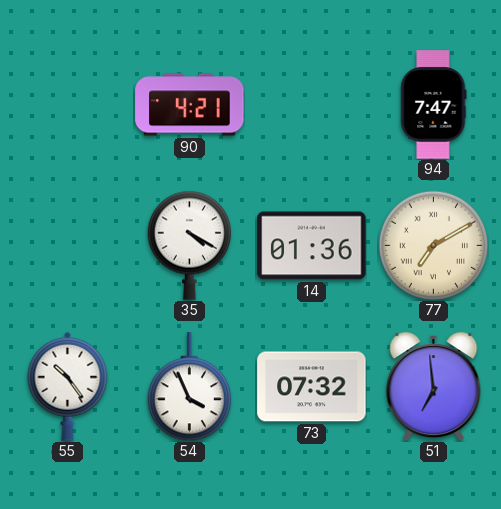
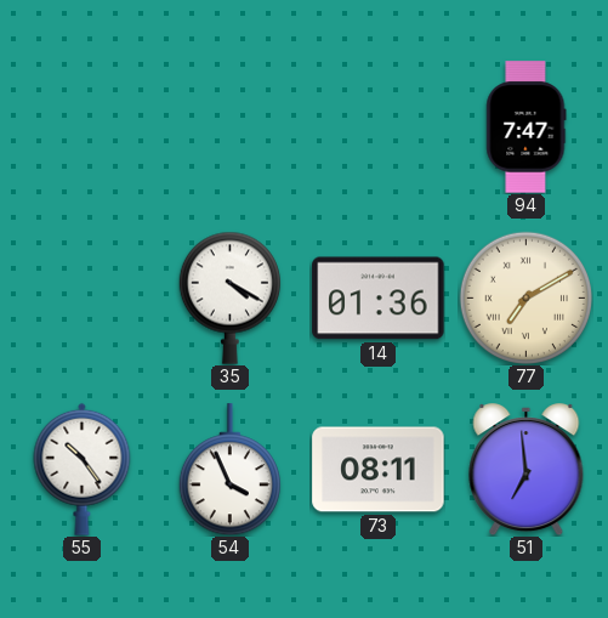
90: 4:21 -> none (190, 105)
73: 07:32 -> 08:11 (379, 470)
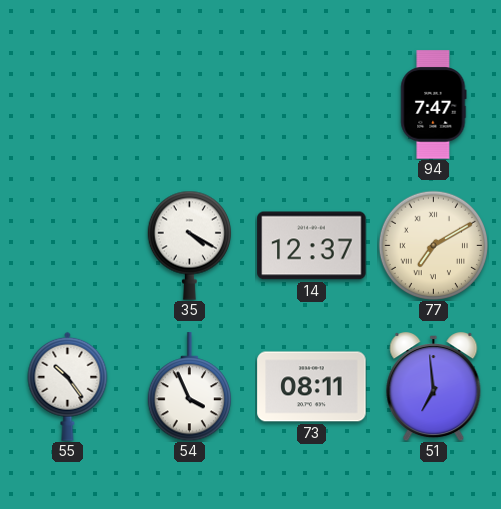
14: 01:36 -> 12:37 (312, 246)
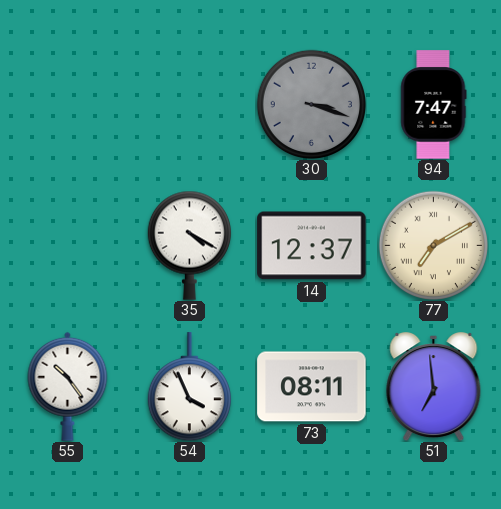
30: none -> 3:18 (311, 104)
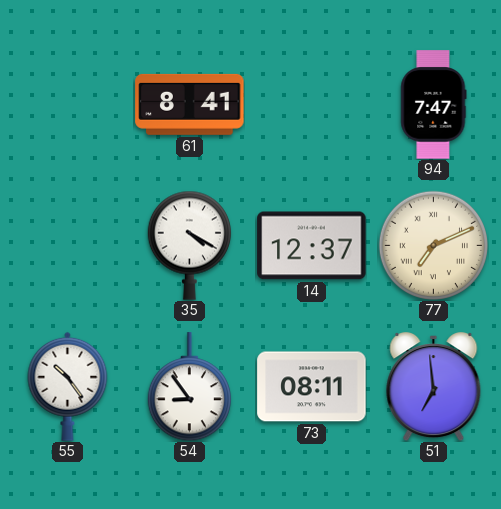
61: none -> 8:41 (190, 104)
30: 3:18 -> none (311, 104)
77: 7:10 -> 7:11 (433, 245)
54: 3:56 -> 8:54 (189, 387)
